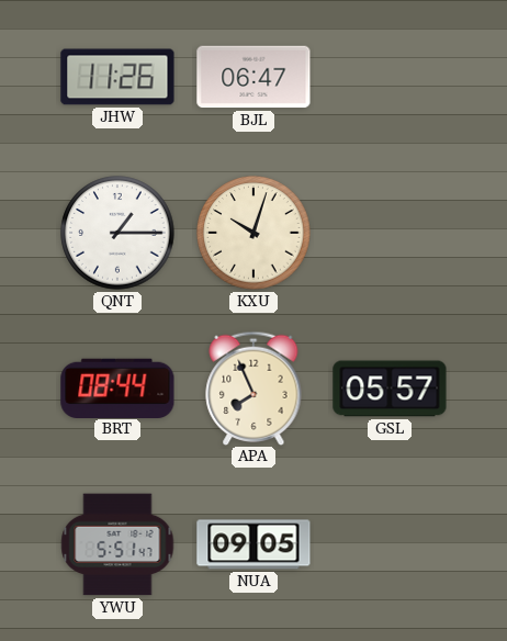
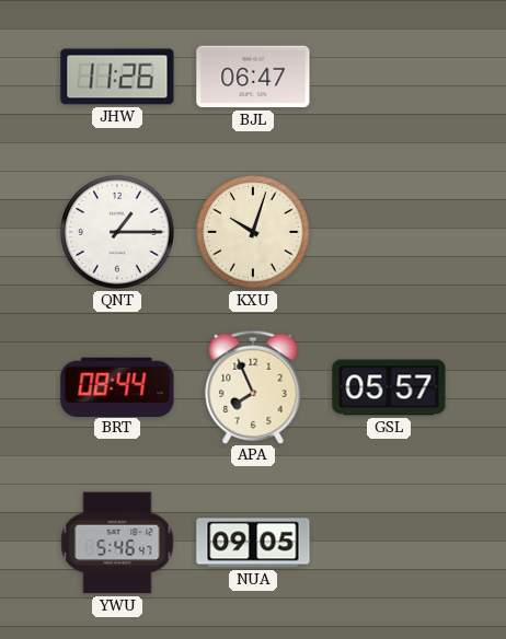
YWU: 5:51 -> 5:46 (117, 543)
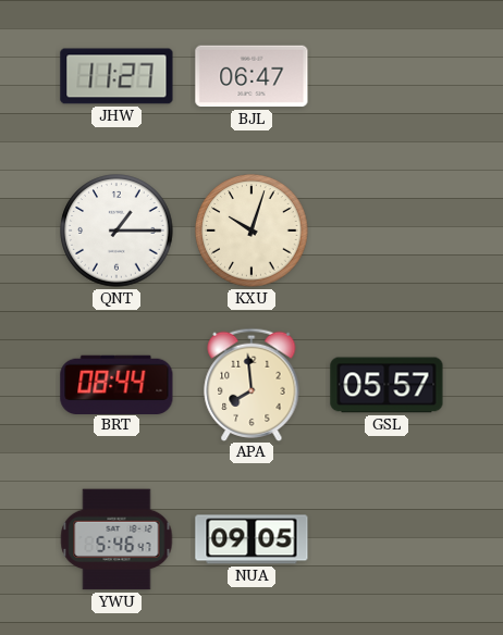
JHW: 11:26 -> 11:27 (116, 76)
APA: 7:56 -> 7:59 (251, 384)
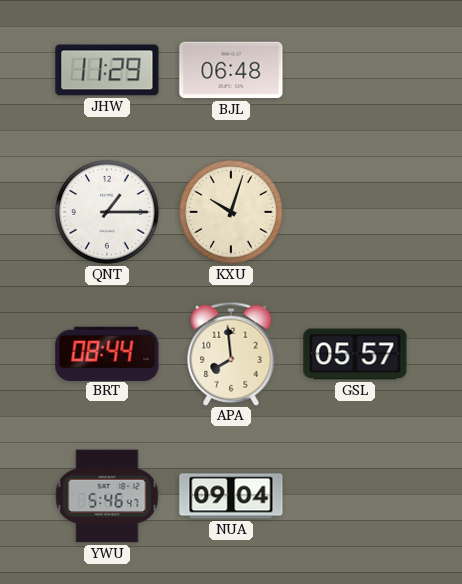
JHW: 11:27 -> 11:29 (107, 70)
BJL: 06:47 -> 06:48 (231, 70)
NUA: 09:05 -> 09:04 (231, 496)
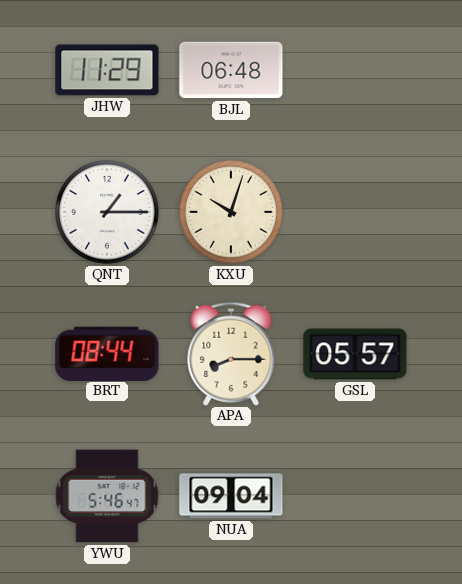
APA: 7:59 -> 8:15 (231, 353)
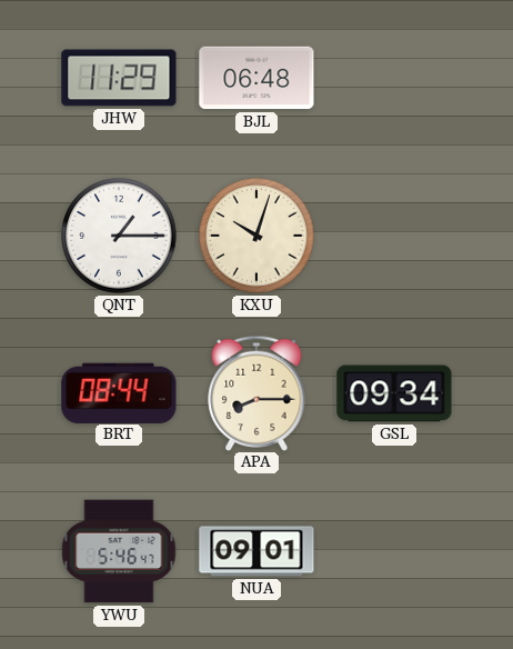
GSL: 05:57 -> 09:34 (394, 393)
NUA: 09:04 -> 09:01 (256, 551)
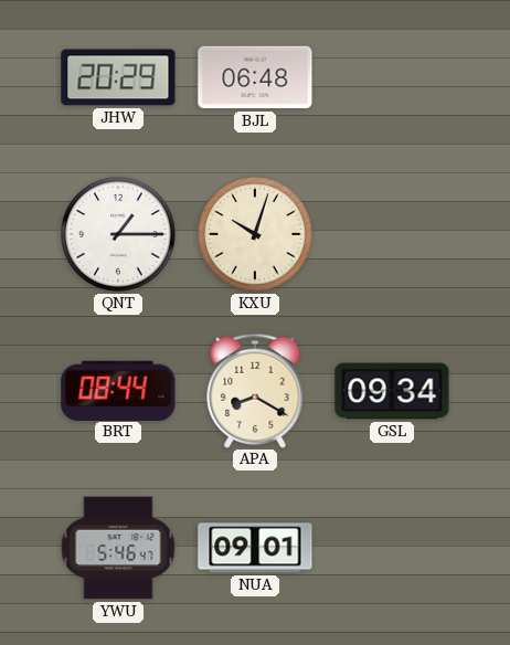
JHW: 11:29 -> 20:29 (118, 77)
APA: 8:15 -> 8:20 (255, 390)
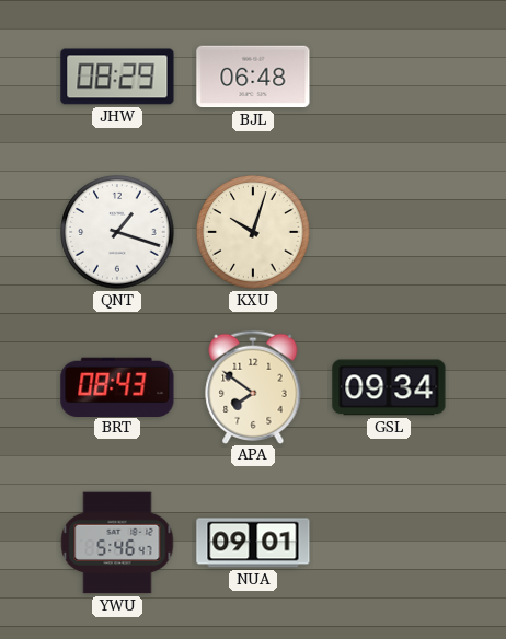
JHW: 20:29 -> 08:29 (117, 77)
QNT: 1:15 -> 1:18 (117, 232)
BRT: 08:44 -> 08:43 (117, 386)
APA: 8:20 -> 7:51 (253, 386)
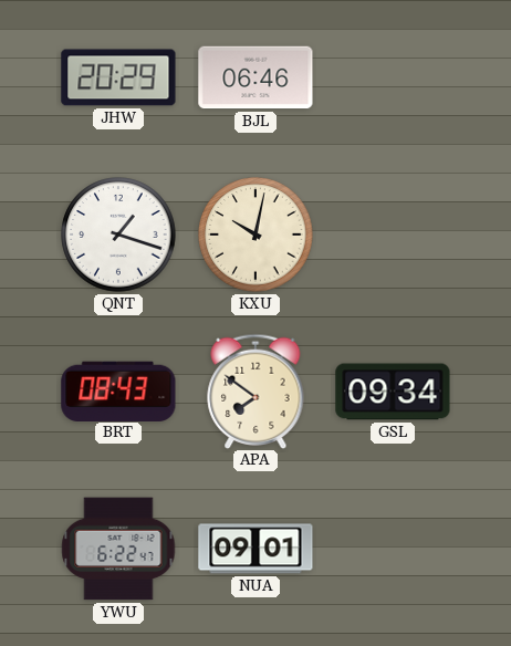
JHW: 08:29 -> 20:29 (118, 77)
BJL: 06:48 -> 06:46 (255, 77)
KXU: 10:03 -> 10:02 (255, 235)
YWU: 5:46 -> 6:22 (118, 549)
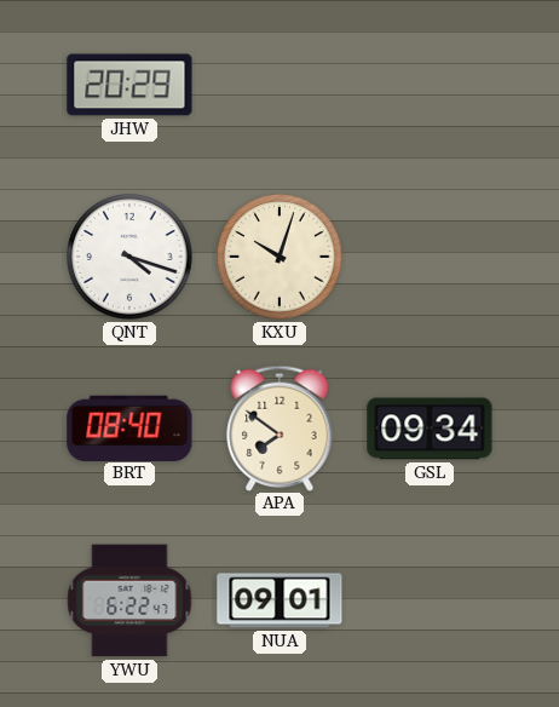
BJL: 06:46 -> none (255, 77)
QNT: 1:18 -> 4:18 (129, 257)
KXU: 10:02 -> 10:03 (279, 257)
BRT: 08:43 -> 08:40 (129, 427)
